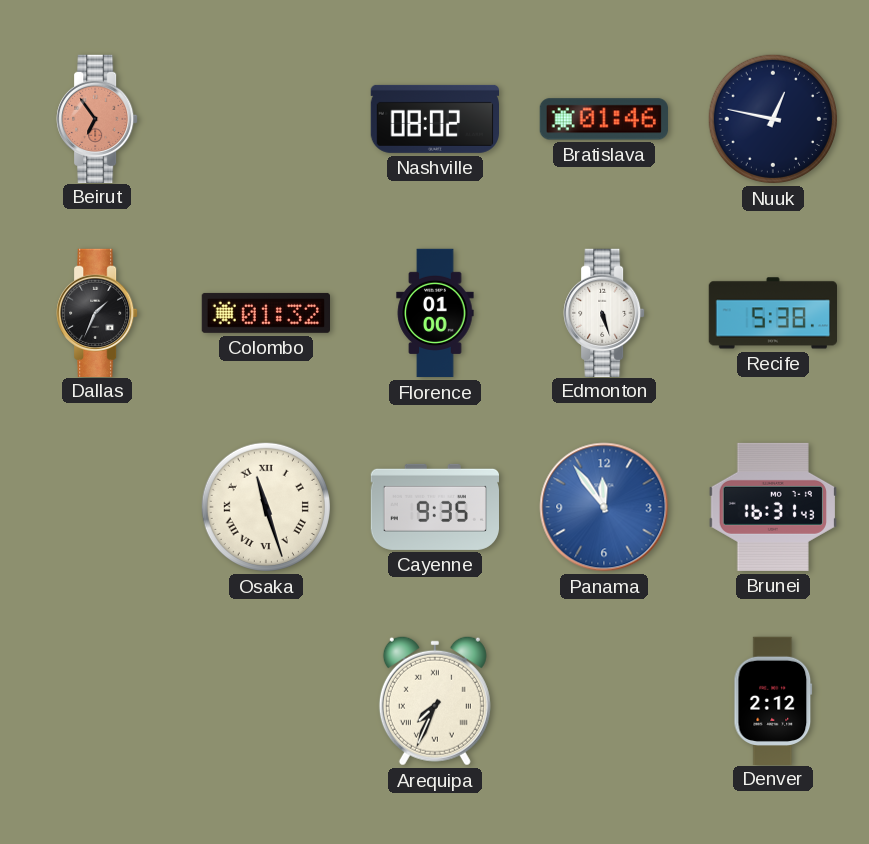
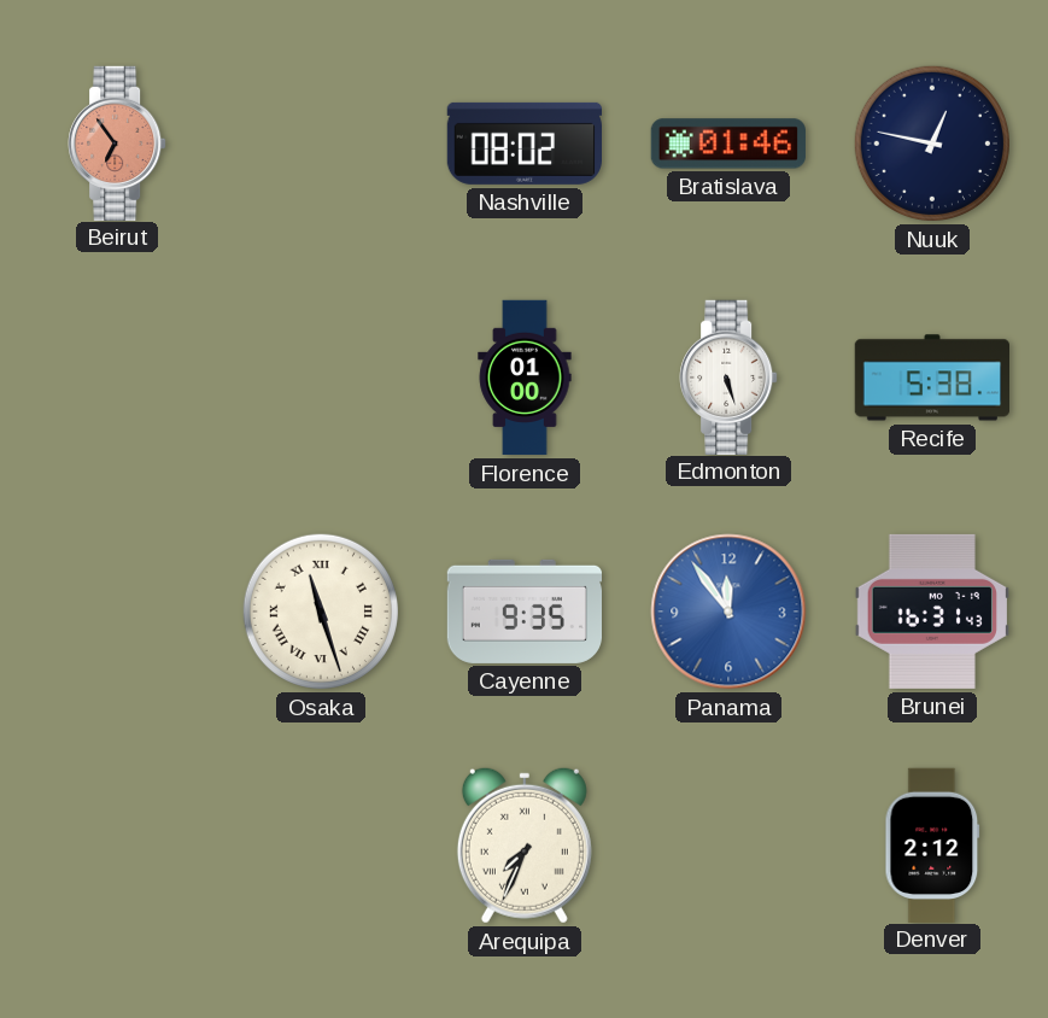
Dallas: 1:34 -> none (97, 312)
Colombo: 01:32 -> none (265, 313)
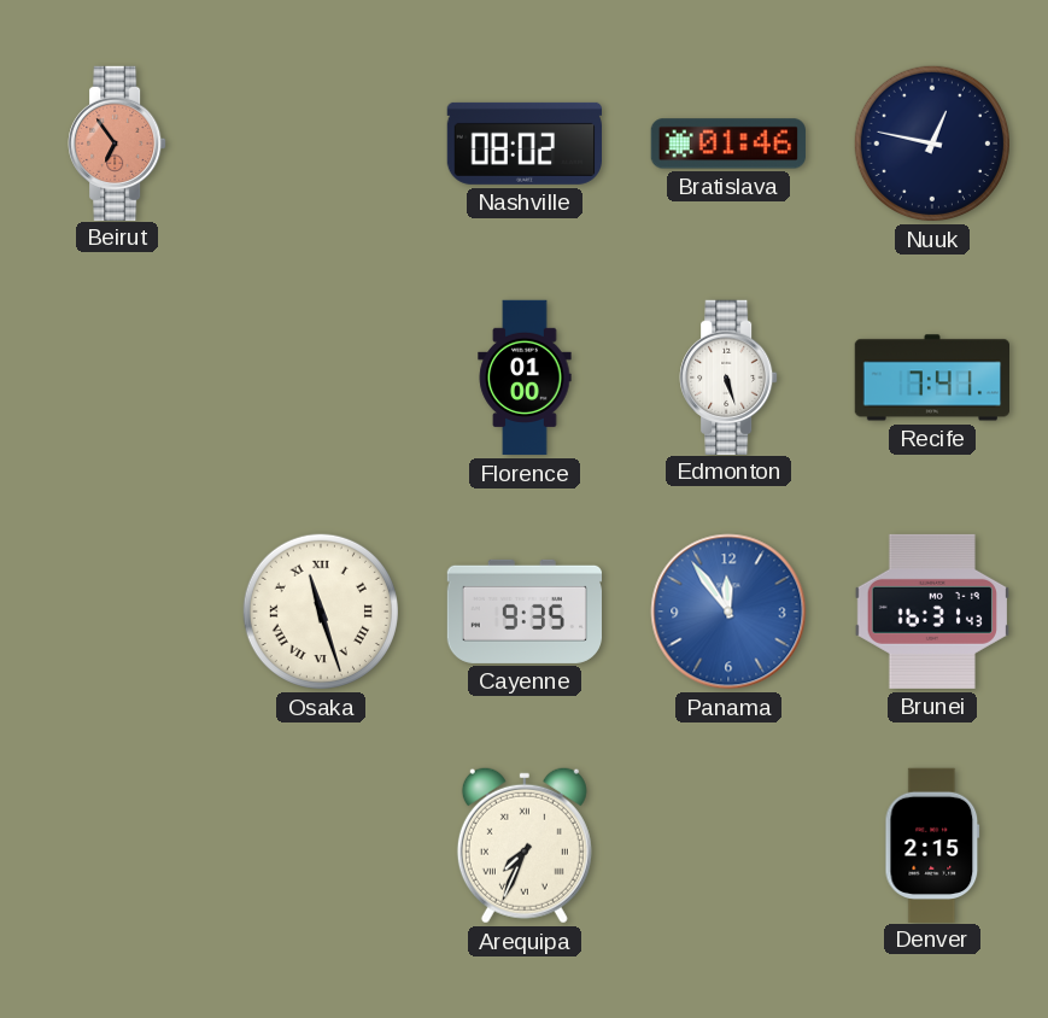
Recife: 5:38 -> 7:41 (931, 378)
Denver: 2:12 -> 2:15 (932, 844)
